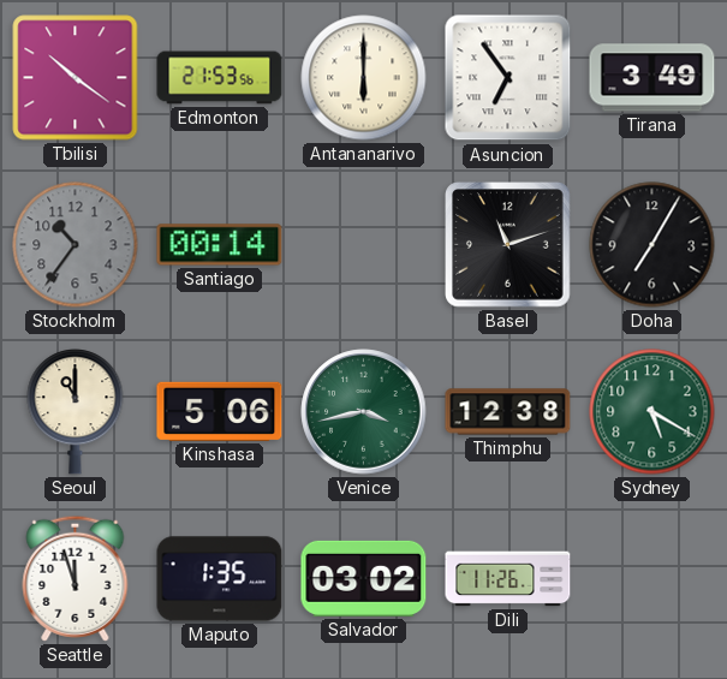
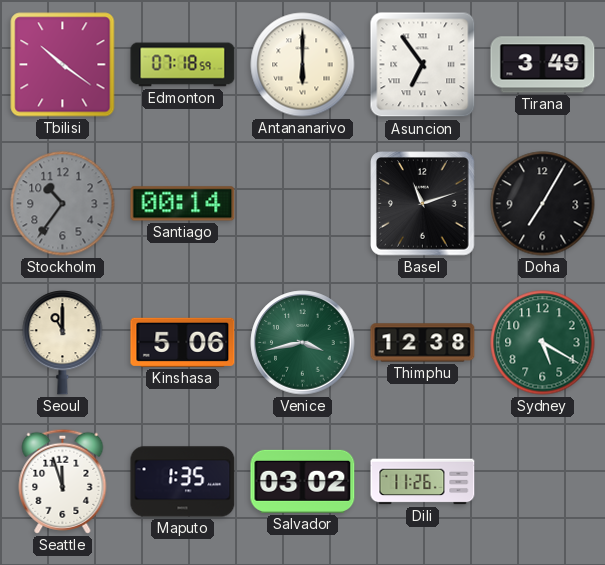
Edmonton: 21:53 -> 07:18 (183, 65)
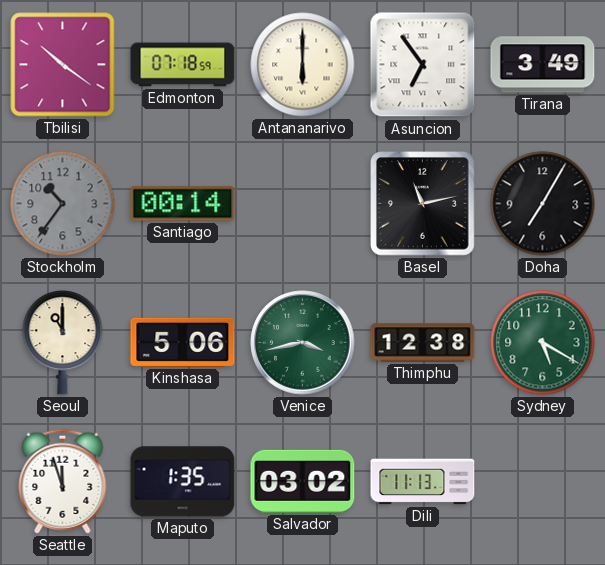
Basel: 11:12 -> 11:13 (423, 204)
Dili: 11:26 -> 11:13 (423, 482)
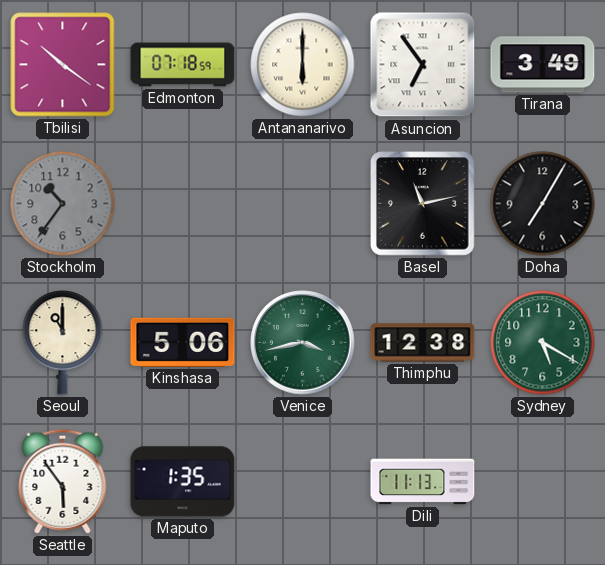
Santiago: 00:14 -> none (183, 204)
Seattle: 11:57 -> 5:54 (63, 481)
Salvador: 03:02 -> none (303, 481)
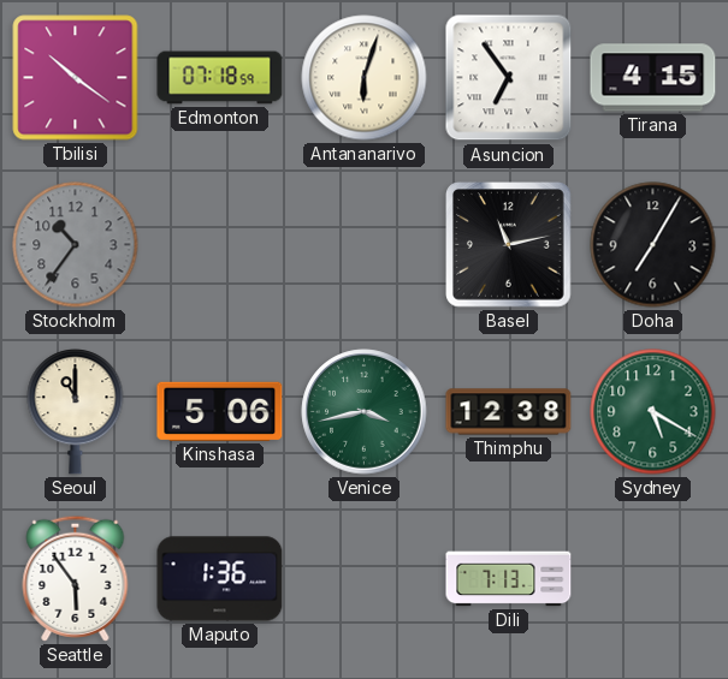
Antananarivo: 6:00 -> 6:03 (365, 78)
Tirana: 3:49 -> 4:15 (653, 78)
Maputo: 1:35 -> 1:36 (220, 579)
Dili: 11:13 -> 7:13 (509, 579)
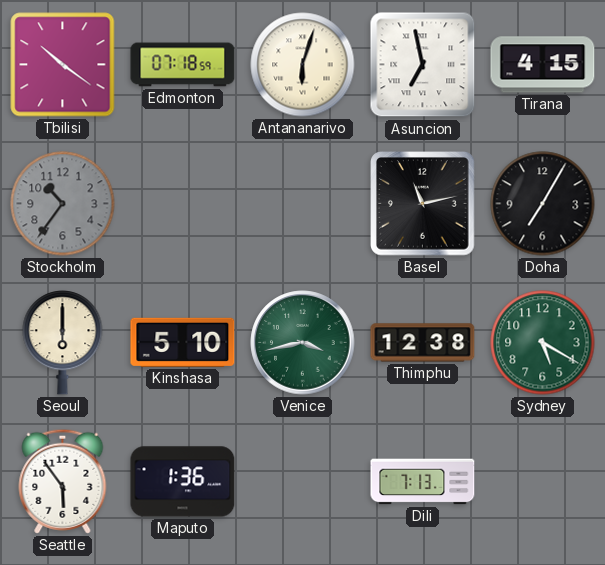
Asuncion: 6:54 -> 6:58 (423, 65)
Seoul: 11:00 -> 6:00 (63, 343)
Kinshasa: 5:06 -> 5:10 (183, 342)
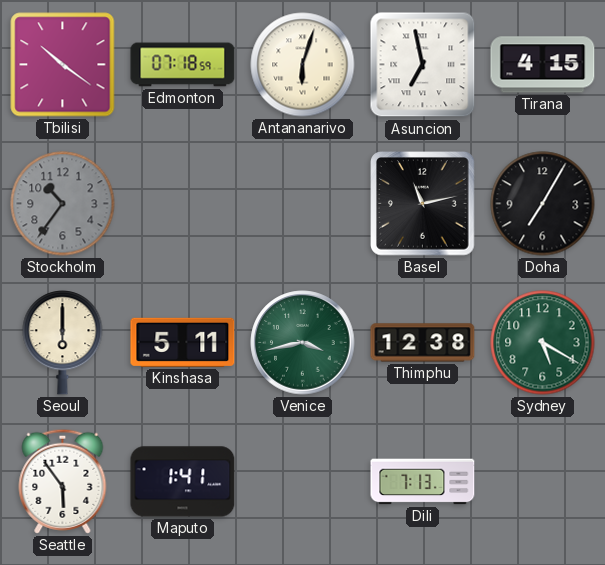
Kinshasa: 5:10 -> 5:11 (183, 342)
Maputo: 1:36 -> 1:41 (183, 482)
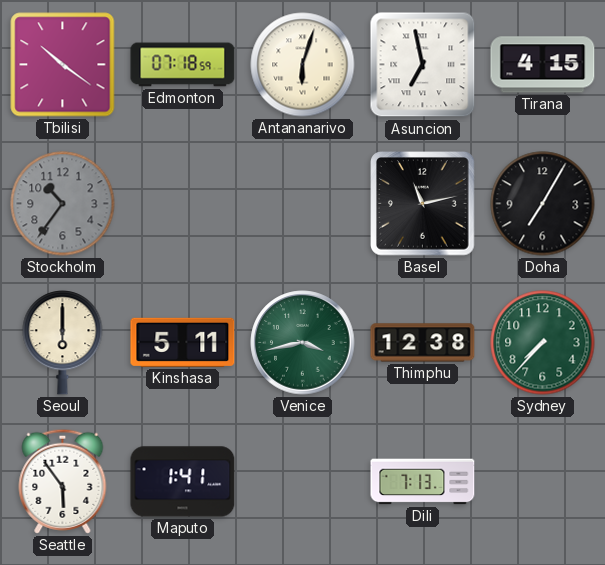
Sydney: 5:20 -> 7:37 (543, 343)
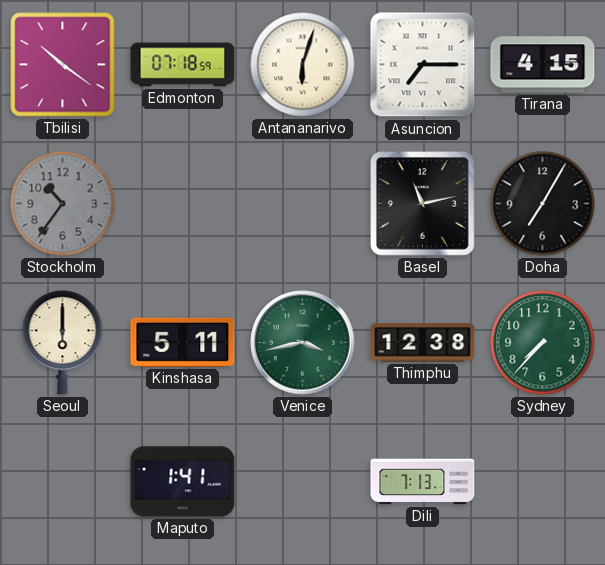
Asuncion: 6:58 -> 7:15 (423, 65)
Seattle: 5:54 -> none (63, 481)
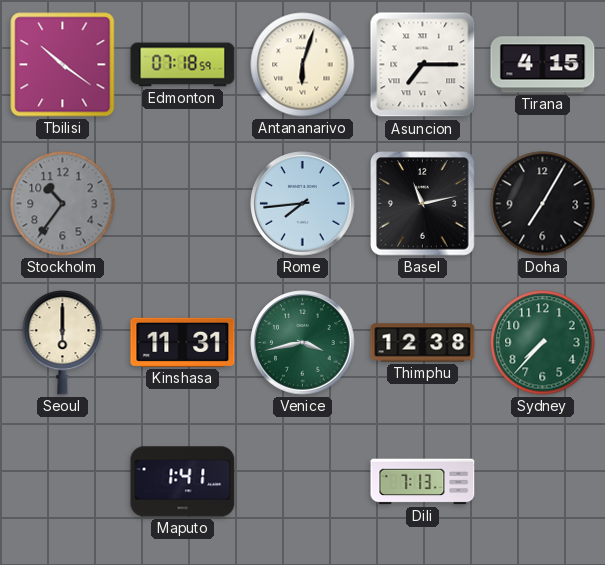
Rome: none -> 7:44 (303, 204)
Kinshasa: 5:11 -> 11:31 (183, 342)
